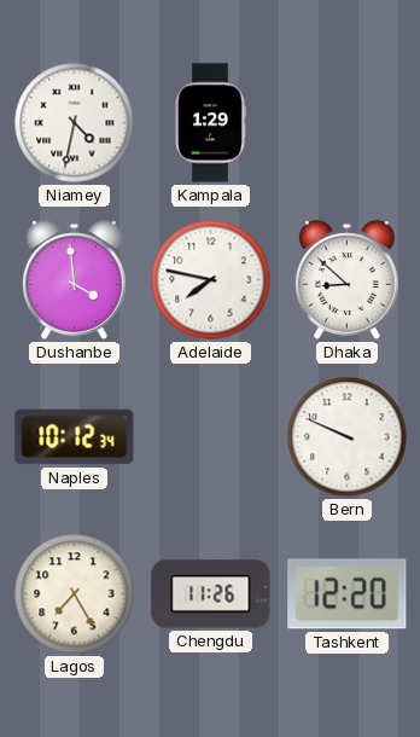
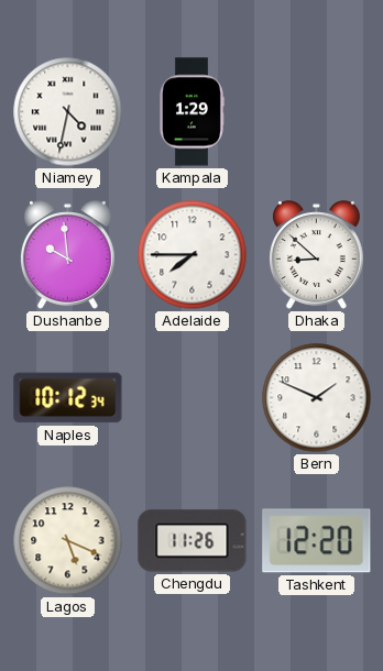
Dushanbe: 3:59 -> 9:59 (68, 255)
Adelaide: 7:47 -> 7:45 (193, 255)
Bern: 9:49 -> 1:49 (317, 398)
Lagos: 7:25 -> 5:19 (68, 541)
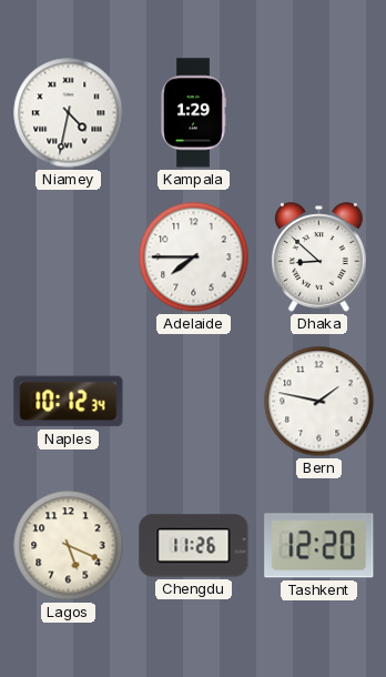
Dushanbe: 9:59 -> none (68, 255)
Bern: 1:49 -> 1:47 (319, 402)
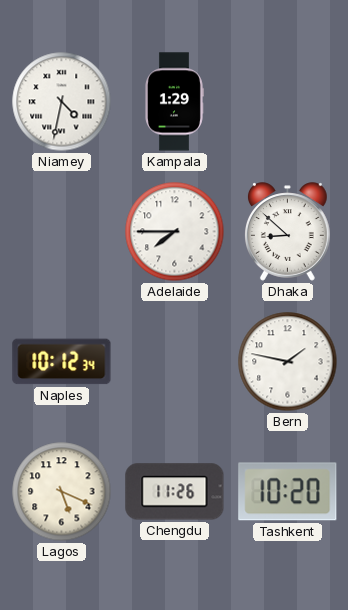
Tashkent: 12:20 -> 10:20 (288, 492)
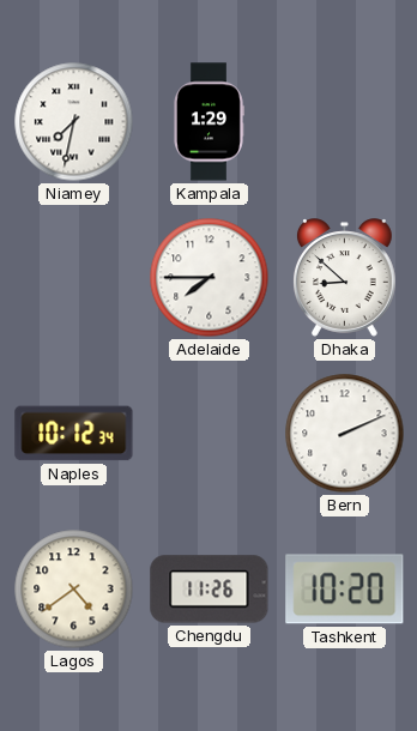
Niamey: 4:32 -> 7:32 (74, 122)
Bern: 1:47 -> 2:11 (345, 434)
Lagos: 5:19 -> 4:39 (74, 590)
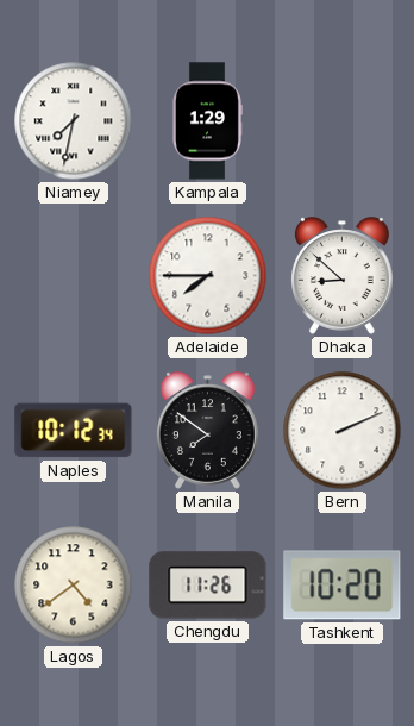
Manila: none -> 7:51 (208, 431)
